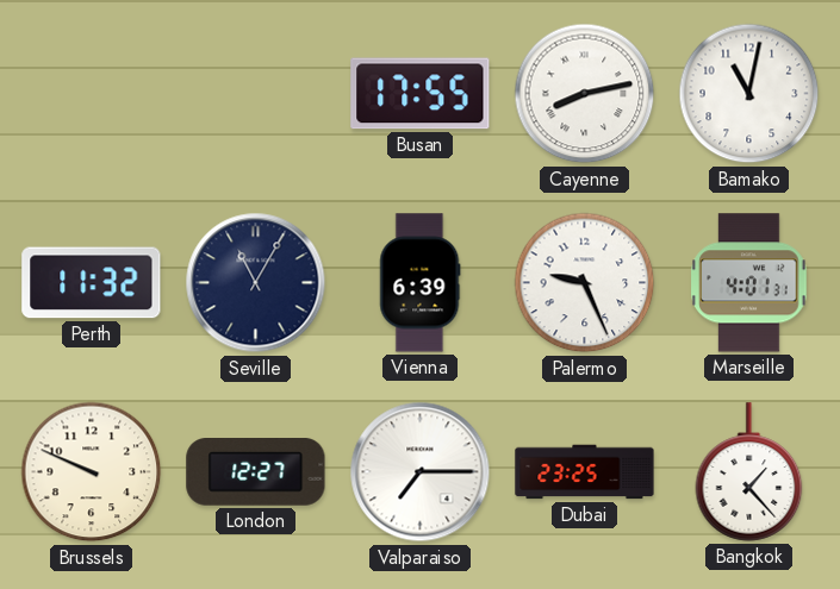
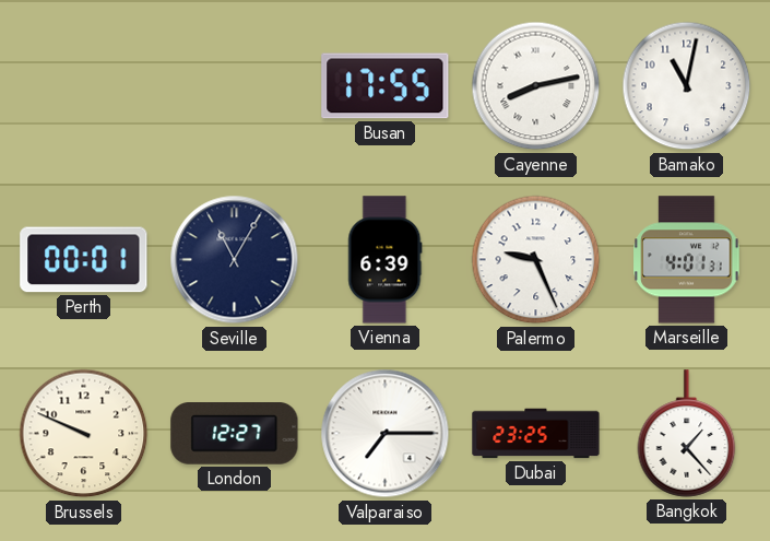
Perth: 11:32 -> 00:01 (84, 260)
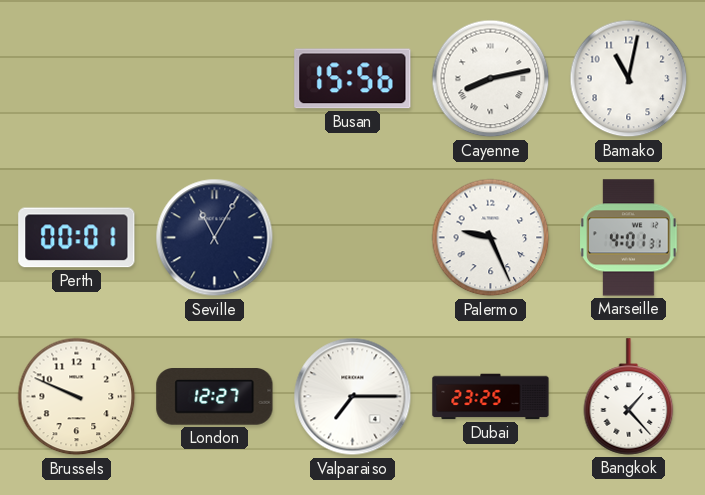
Busan: 17:55 -> 15:56 (353, 79)
Vienna: 6:39 -> none (386, 260)
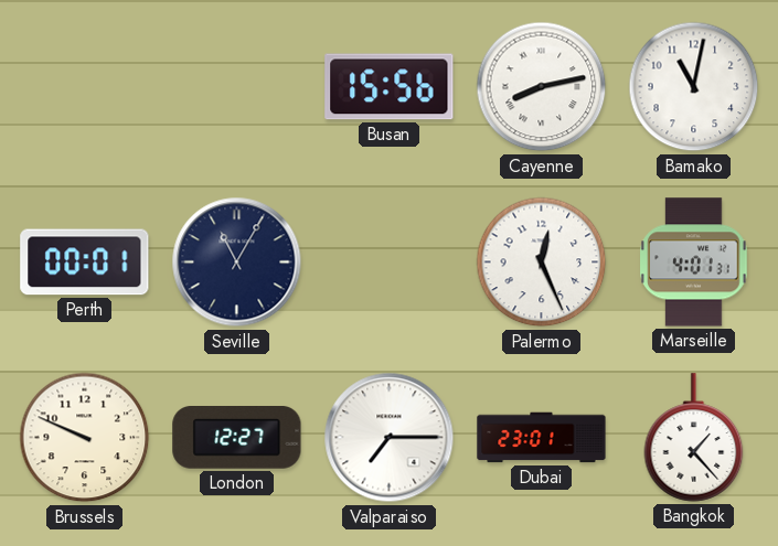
Palermo: 9:26 -> 12:26 (542, 263)
Dubai: 23:25 -> 23:01 (542, 438)
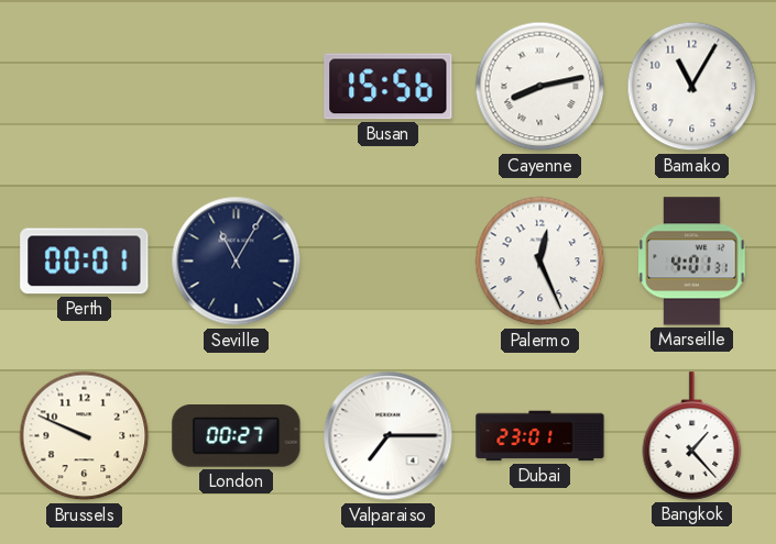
Bamako: 11:02 -> 11:05 (692, 87)
London: 12:27 -> 00:27 (237, 436)
